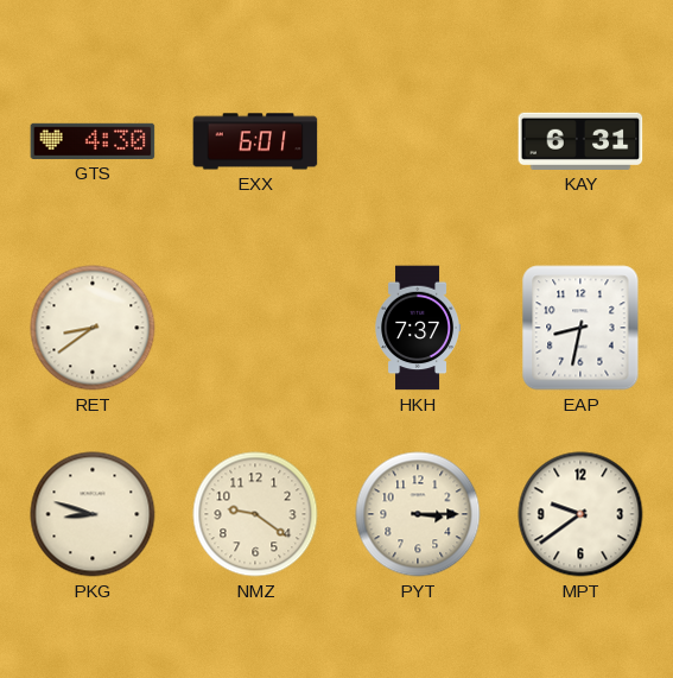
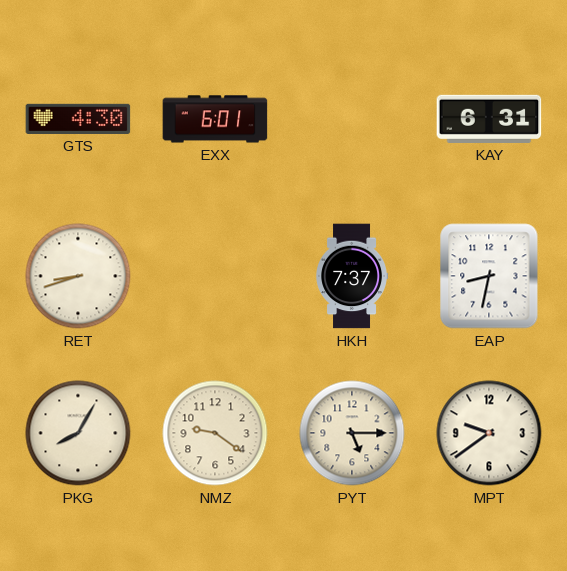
RET: 8:39 -> 8:42 (78, 276)
PKG: 8:48 -> 8:05 (78, 433)
PYT: 3:15 -> 5:15 (352, 433)
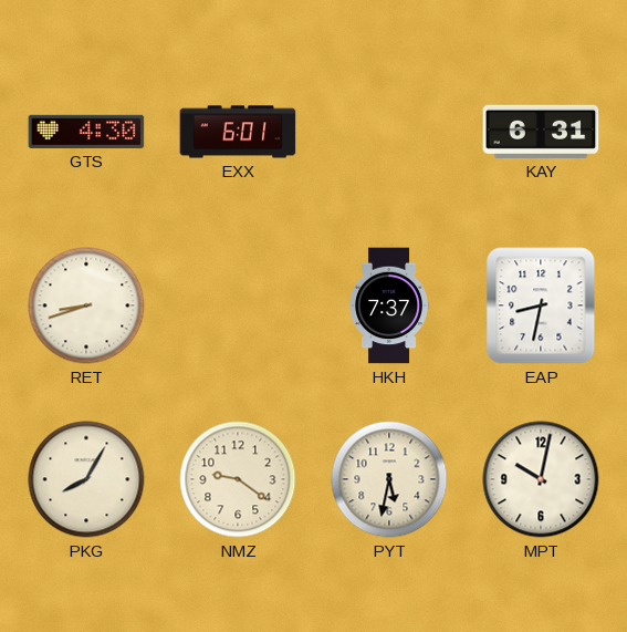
PYT: 5:15 -> 5:32 (389, 479)
MPT: 9:39 -> 10:02 (541, 479)
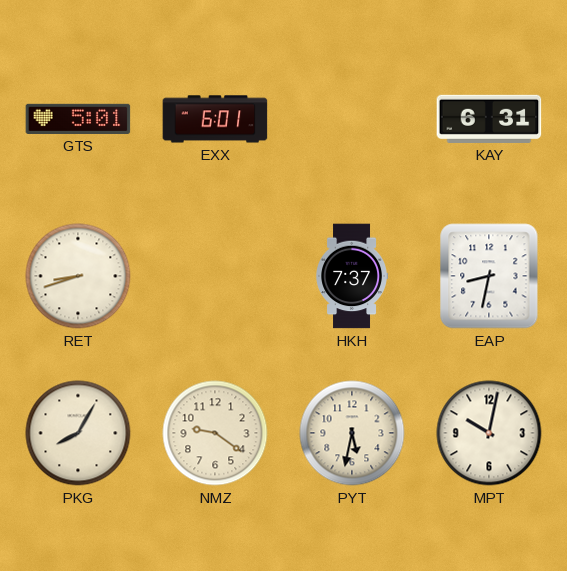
GTS: 4:30 -> 5:01 (78, 119)
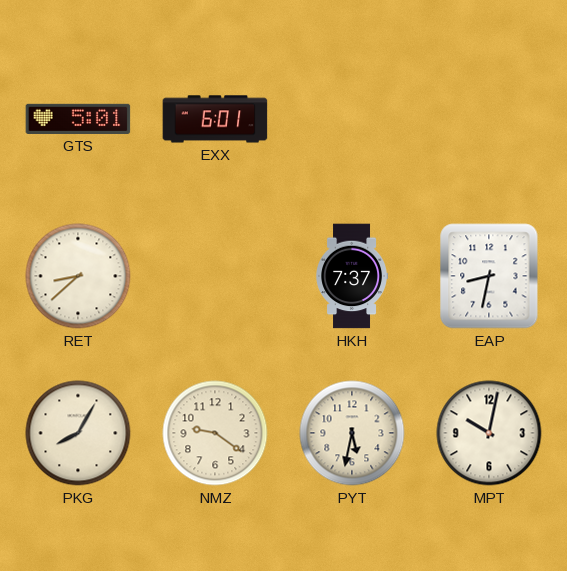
KAY: 6:31 -> none (489, 119)
RET: 8:42 -> 8:38 (78, 276)
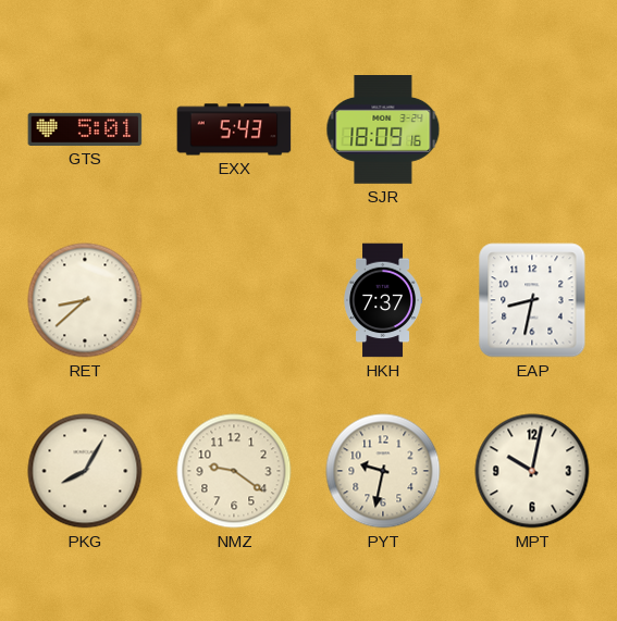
EXX: 6:01 -> 5:43 (234, 129)
SJR: none -> 18:09 (383, 129)
PYT: 5:32 -> 9:32 (383, 471)
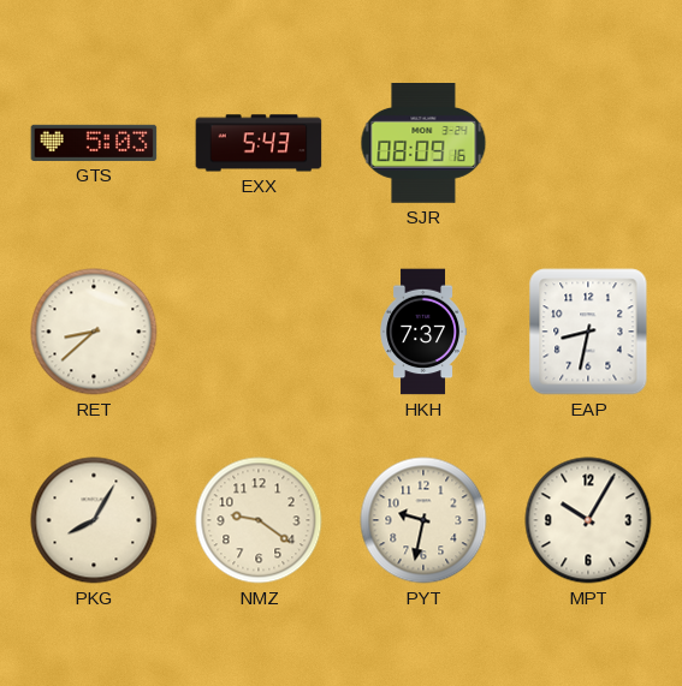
GTS: 5:01 -> 5:03 (94, 143)
SJR: 18:09 -> 08:09 (423, 143)
MPT: 10:02 -> 10:05 (588, 520)
